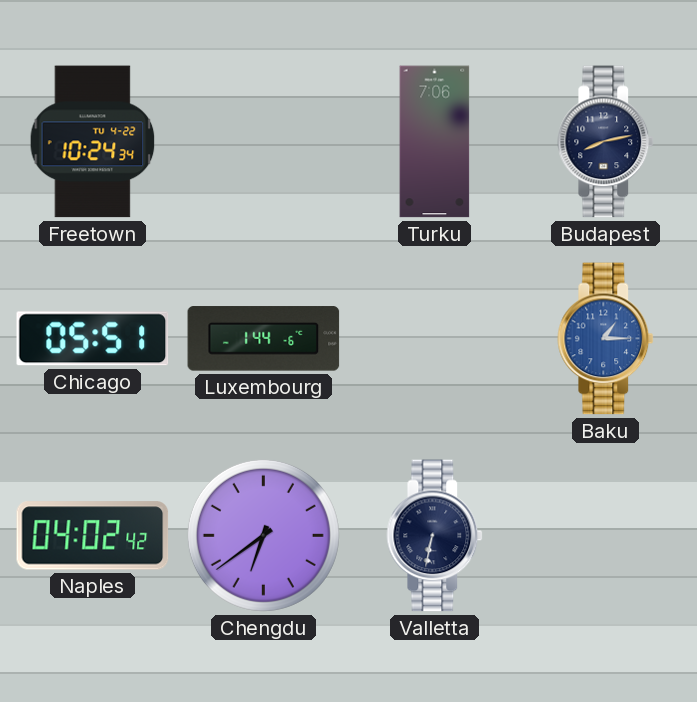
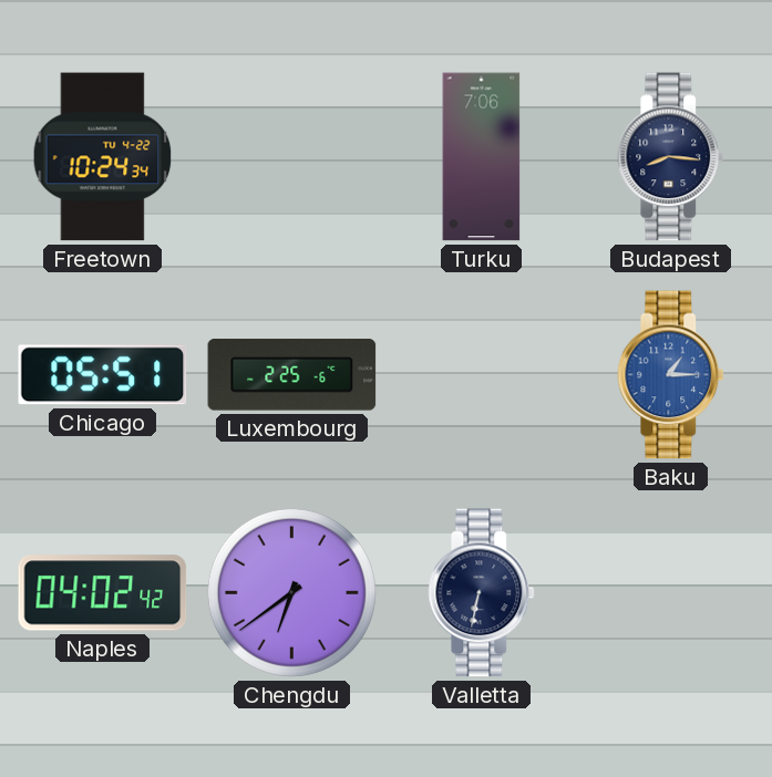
Budapest: 8:13 -> 8:16 (671, 157)
Luxembourg: 1:44 -> 2:25 (292, 375)
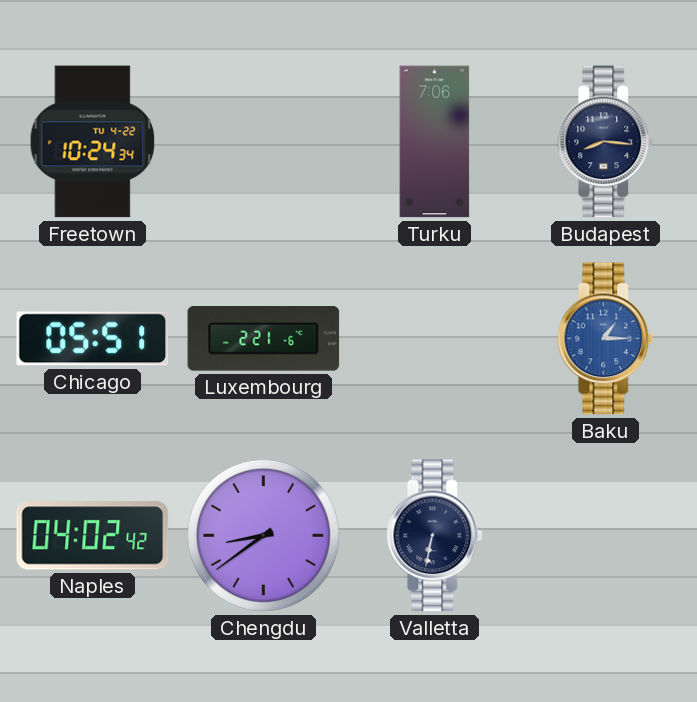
Luxembourg: 2:25 -> 2:21 (264, 339)
Chengdu: 6:39 -> 8:39 (263, 535)
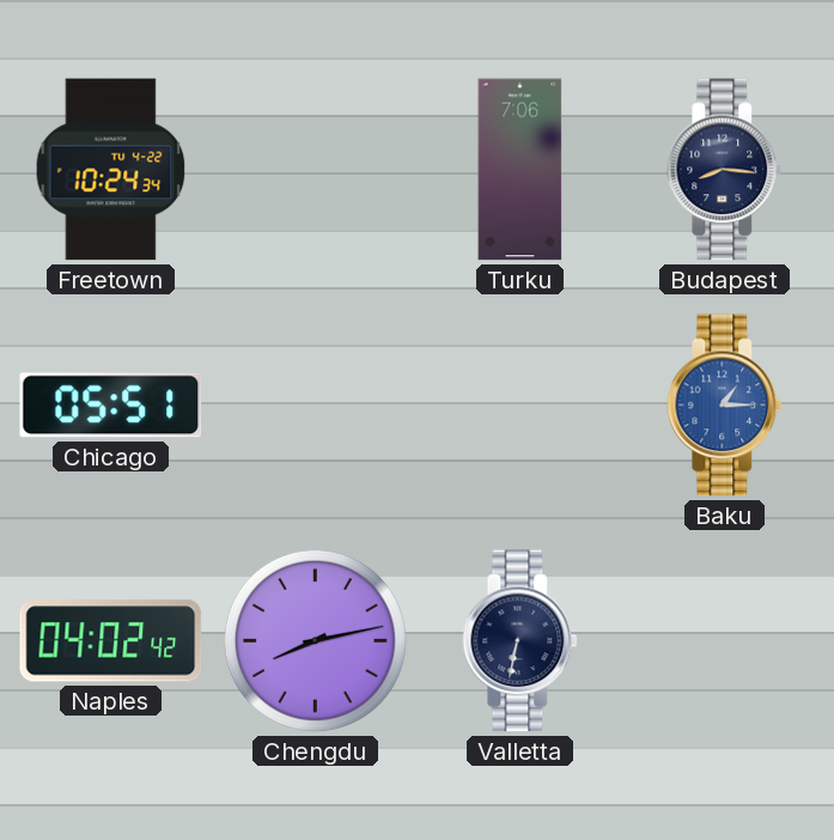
Luxembourg: 2:21 -> none (264, 339)
Chengdu: 8:39 -> 8:13 (315, 640)
